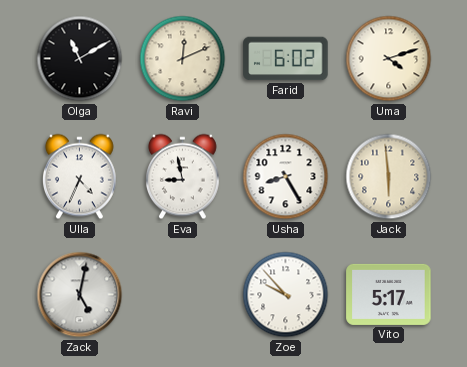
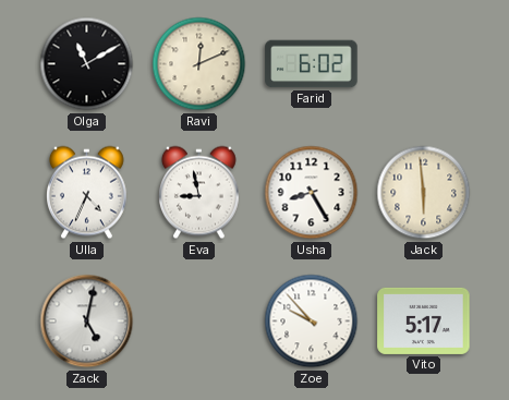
Uma: 4:12 -> none (389, 59)
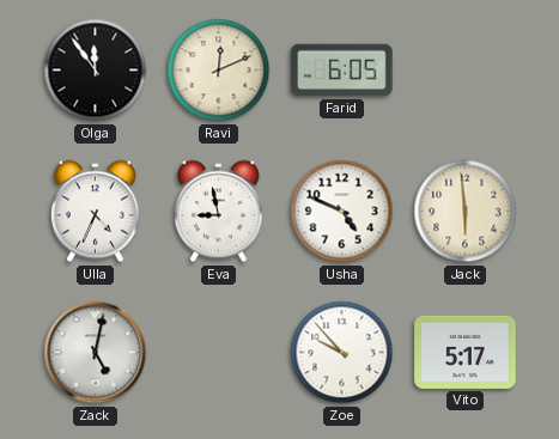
Olga: 11:10 -> 11:54 (96, 71)
Farid: 6:02 -> 6:05 (342, 71)
Usha: 8:25 -> 4:49 (342, 212)
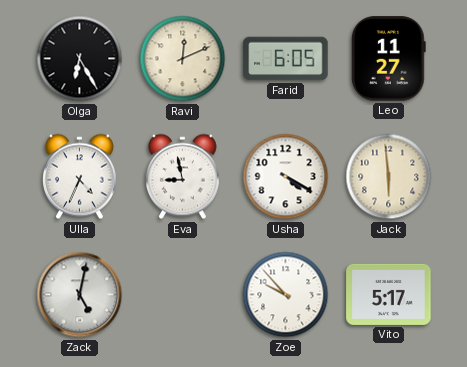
Olga: 11:54 -> 6:25 (80, 59)
Leo: none -> 11:27 (388, 59)
Usha: 4:49 -> 4:20 (286, 177)
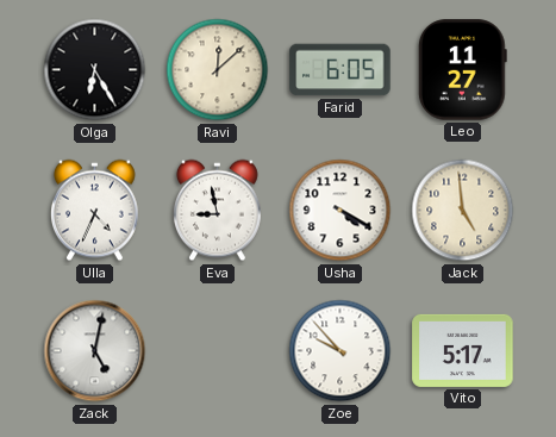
Ravi: 12:11 -> 12:08 (218, 70)
Jack: 5:59 -> 4:59 (463, 211)
